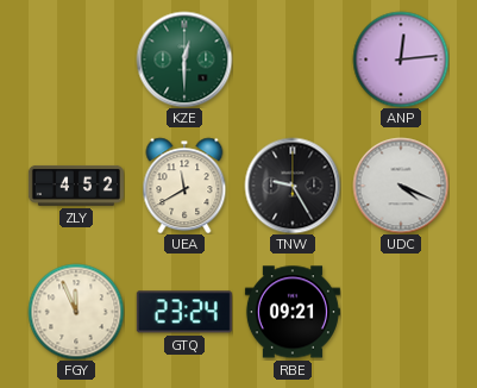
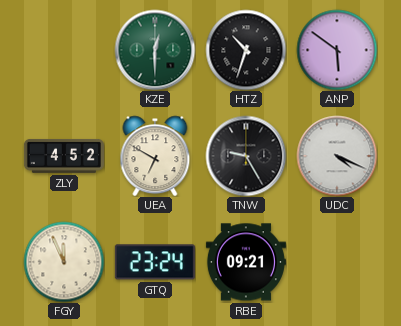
HTZ: none -> 10:33 (246, 50)
ANP: 12:14 -> 5:51 (337, 50)
UEA: 11:40 -> 6:50 (155, 156)
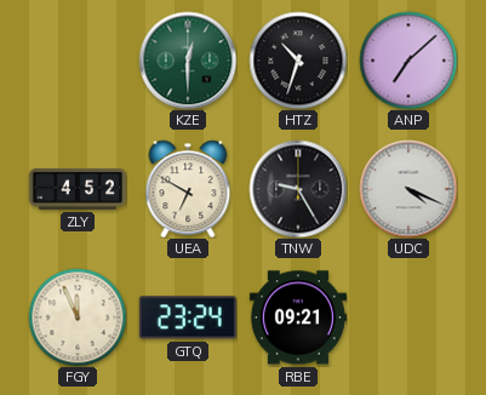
ANP: 5:51 -> 7:08 (408, 61)
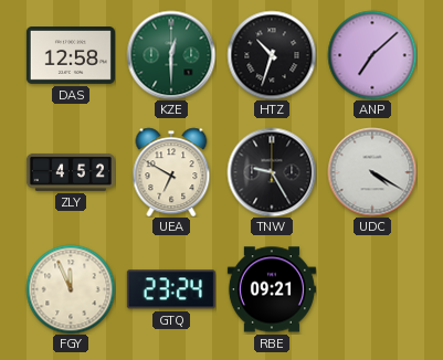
DAS: none -> 12:58 (71, 56)
UDC: 4:19 -> 4:20 (372, 172)
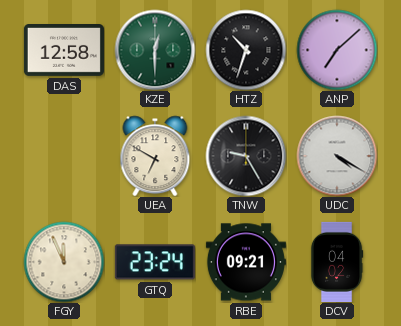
ZLY: 4:52 -> none (71, 172)
DCV: none -> 04:02 (337, 262)
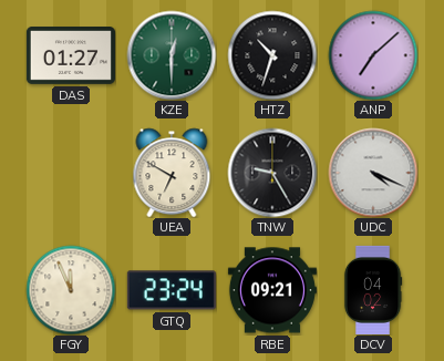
DAS: 12:58 -> 01:27 (71, 56)
UDC: 4:20 -> 4:19 (373, 173)
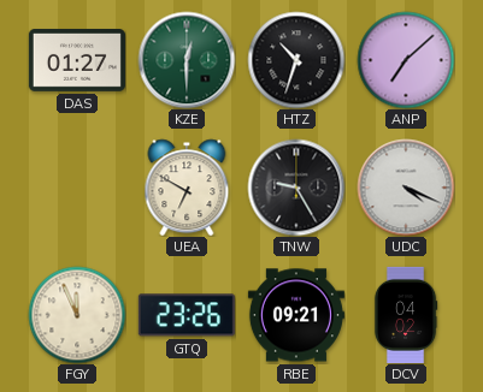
GTQ: 23:24 -> 23:26 (187, 315)
